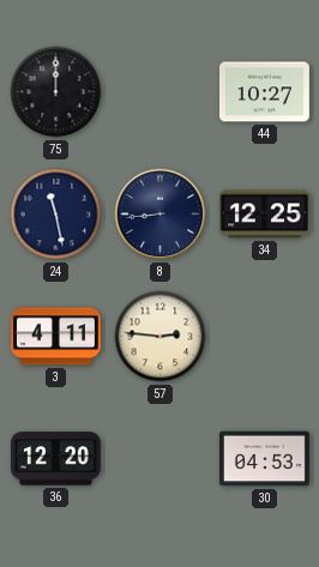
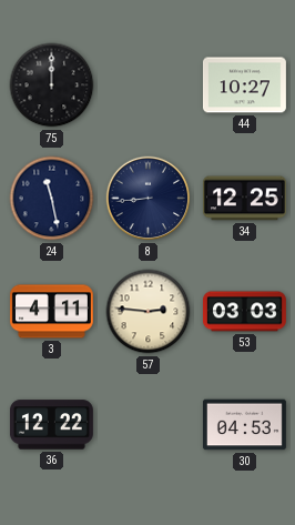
53: none -> 03:03 (244, 312)
36: 12:20 -> 12:22 (51, 425)
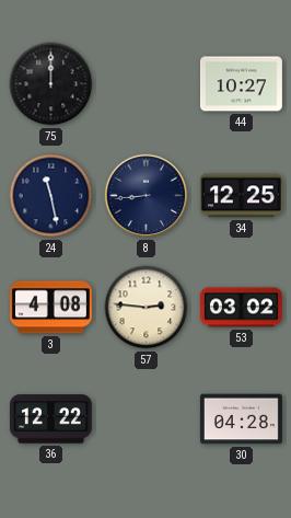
3: 4:11 -> 4:08 (50, 308)
53: 03:03 -> 03:02 (241, 308)
30: 04:53 -> 04:28 (241, 419)
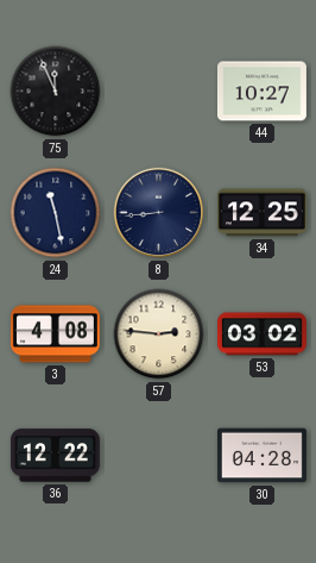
75: 12:00 -> 11:56 (56, 92)
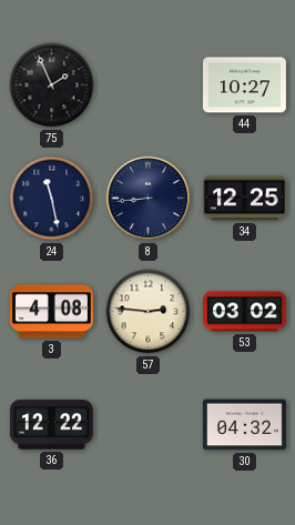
75: 11:56 -> 1:56 (52, 85)
30: 04:28 -> 04:32 (244, 425)
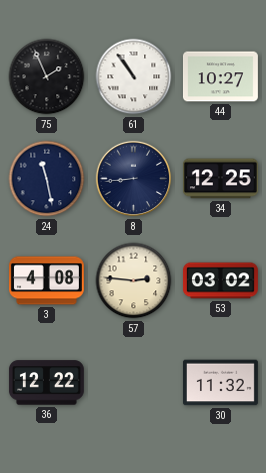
61: none -> 10:54 (134, 77)
30: 04:32 -> 11:32 (220, 383)
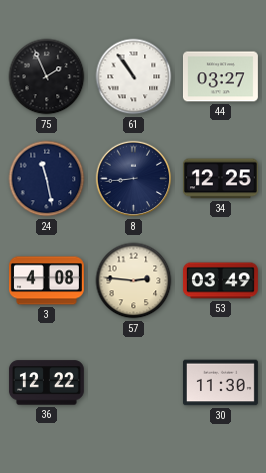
44: 10:27 -> 03:27 (220, 77)
53: 03:02 -> 03:49 (220, 281)
30: 11:32 -> 11:30 (220, 383)
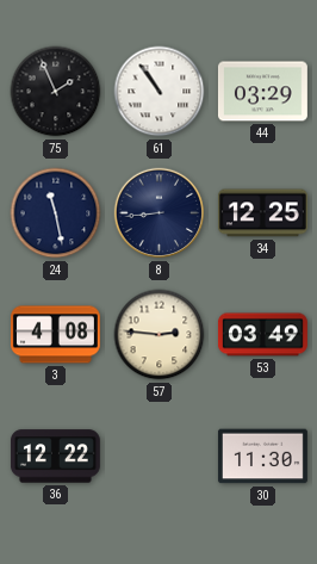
44: 03:27 -> 03:29 (262, 92)
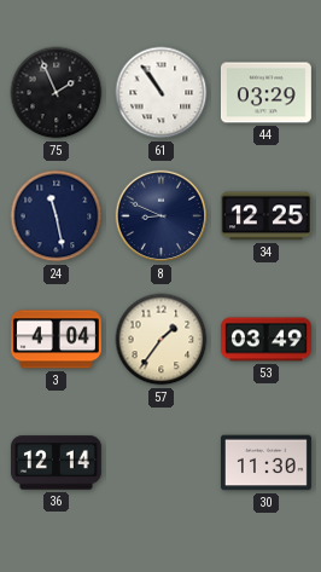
8: 8:44 -> 8:49 (162, 216)
3: 4:08 -> 4:04 (56, 340)
57: 2:46 -> 1:36 (162, 340)
36: 12:22 -> 12:14 (56, 463)
